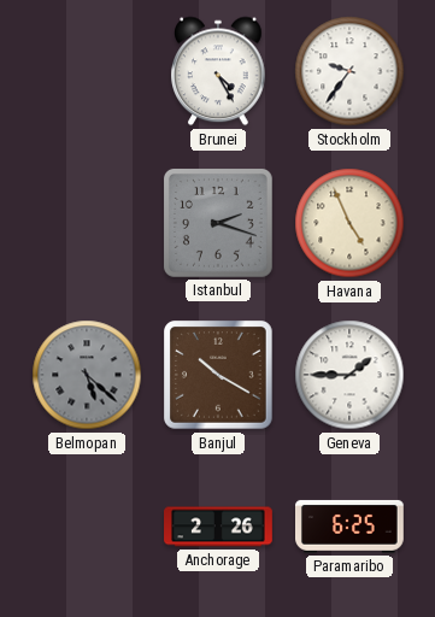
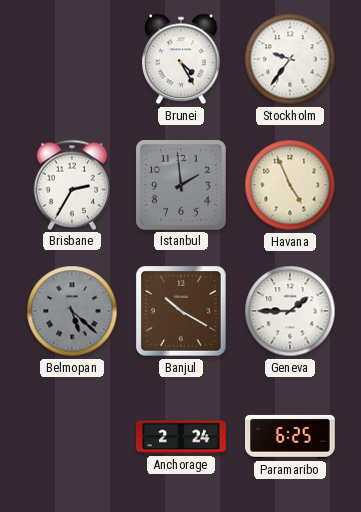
Brisbane: none -> 2:35 (72, 185)
Istanbul: 2:18 -> 1:59 (181, 185)
Anchorage: 2:26 -> 2:24 (181, 437)
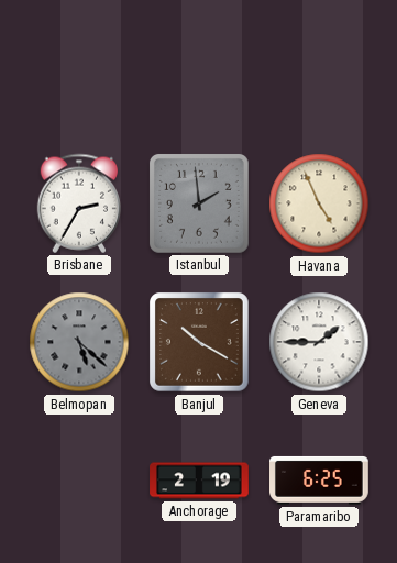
Brunei: 4:25 -> none (181, 59)
Stockholm: 9:36 -> none (290, 59)
Anchorage: 2:24 -> 2:19 (199, 481)
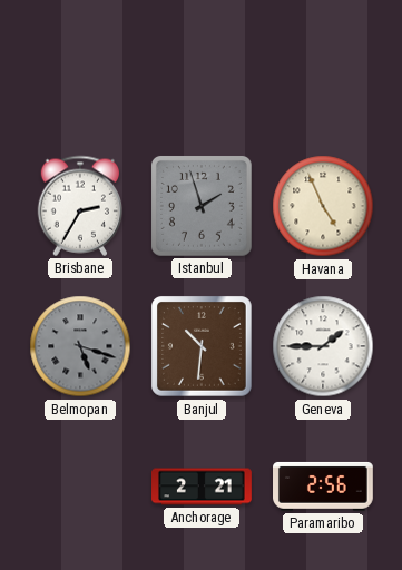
Istanbul: 1:59 -> 1:57 (202, 206)
Belmopan: 5:22 -> 5:18 (80, 346)
Banjul: 10:20 -> 10:31 (203, 347)
Anchorage: 2:19 -> 2:21 (202, 487)
Paramaribo: 6:25 -> 2:56 (324, 487)
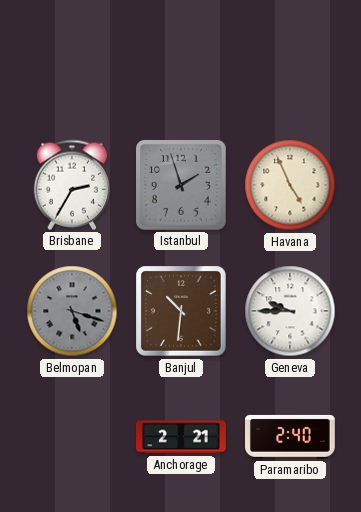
Geneva: 1:45 -> 9:45 (290, 311)
Paramaribo: 2:56 -> 2:40 (291, 437)
